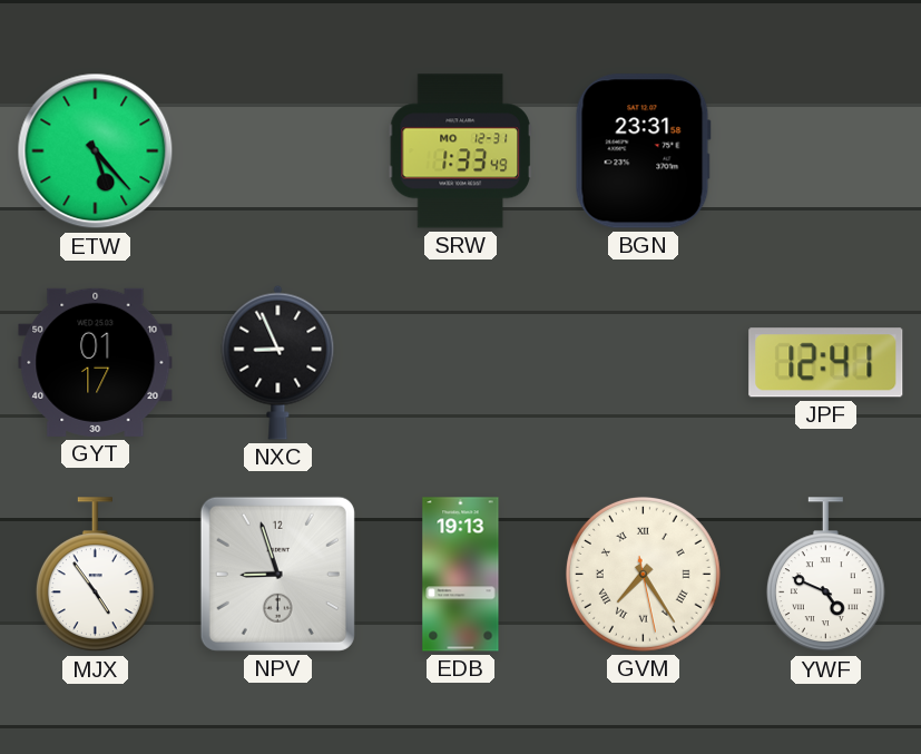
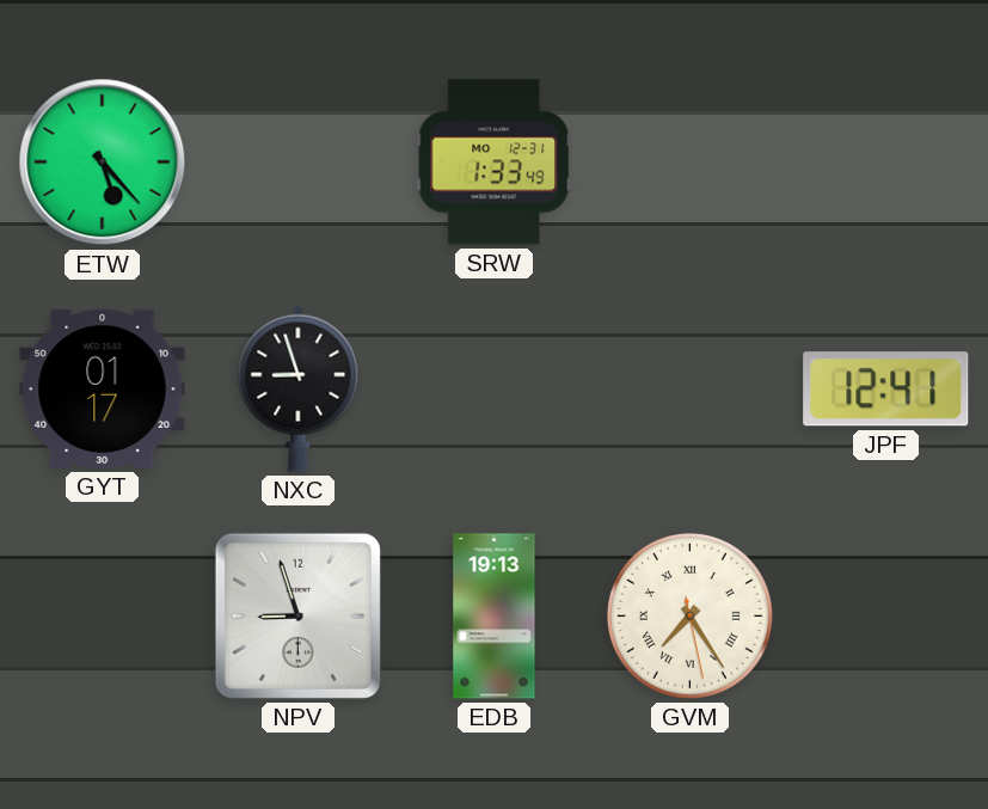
BGN: 23:31 -> none (643, 151)
NXC: 8:56 -> 8:57 (299, 388)
MJX: 4:54 -> none (95, 575)
YWF: 4:49 -> none (825, 575)
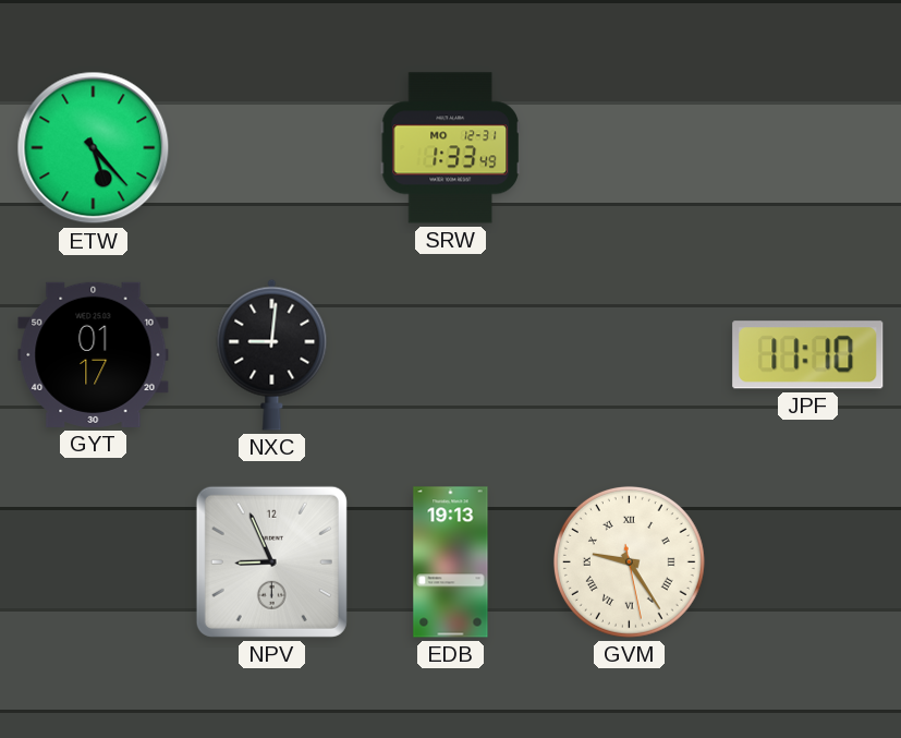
NXC: 8:57 -> 9:01 (272, 354)
JPF: 12:41 -> 11:10 (808, 355)
NPV: 8:57 -> 8:56 (271, 561)
GVM: 7:24 -> 9:24 (629, 561)
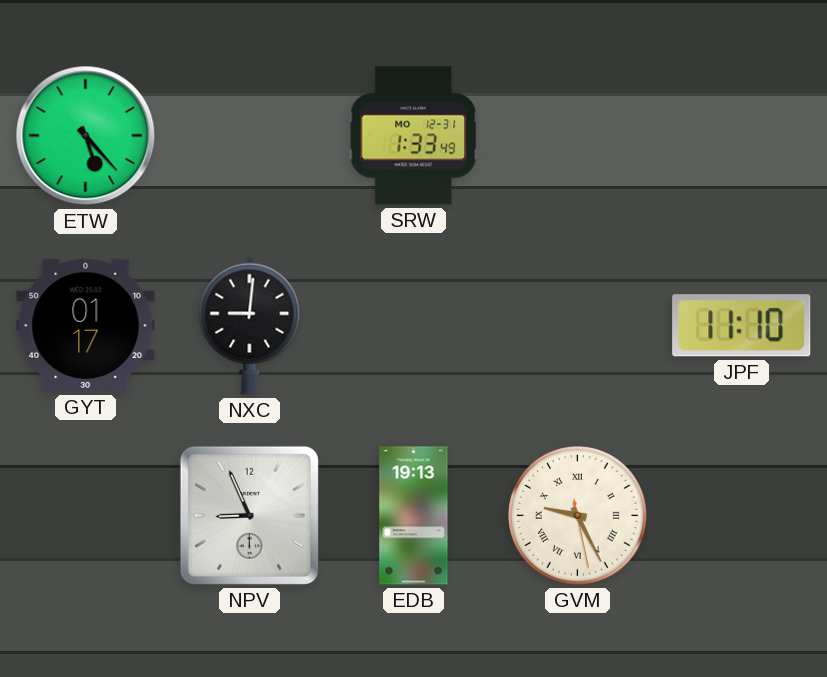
GVM: 9:24 -> 9:25 (577, 515)
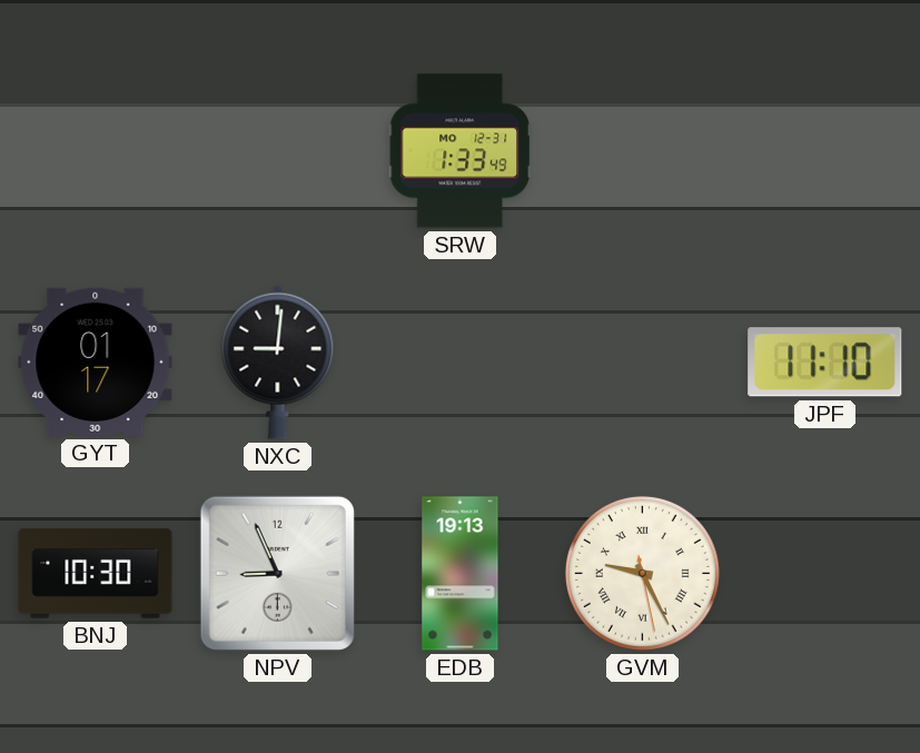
ETW: 5:23 -> none (86, 136)
BNJ: none -> 10:30 (96, 574)
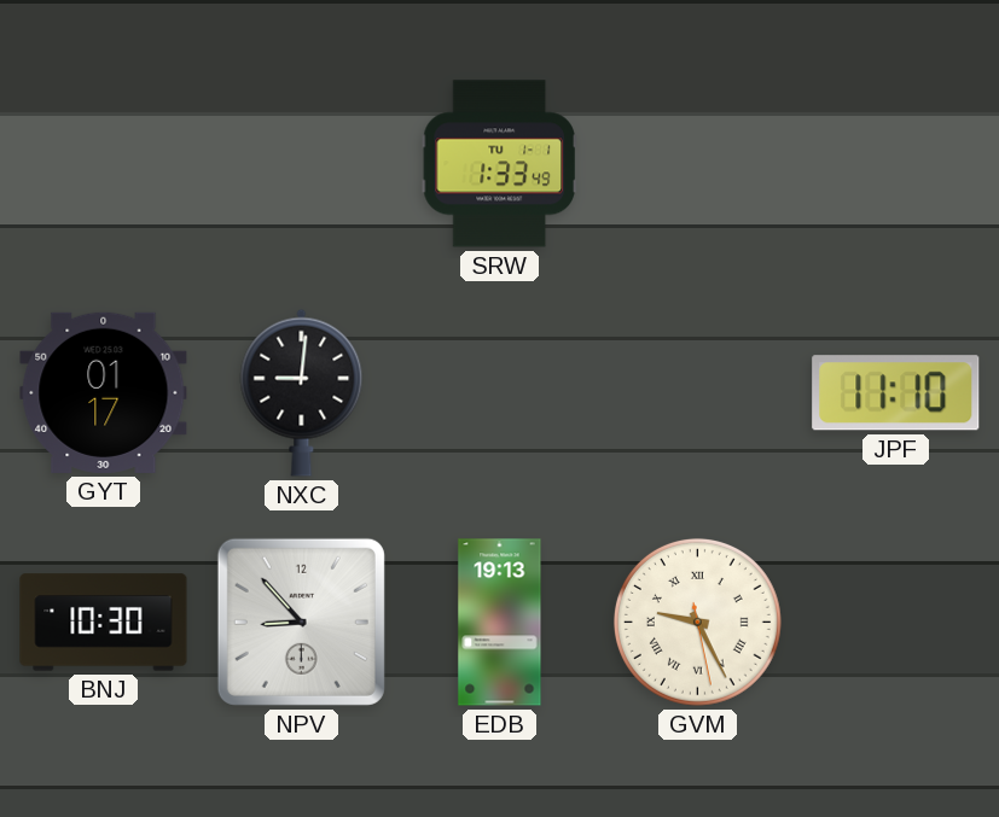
SRW date: MO 12-31 -> TU 1-1 (499, 164)
NPV: 8:56 -> 8:53 (301, 621)
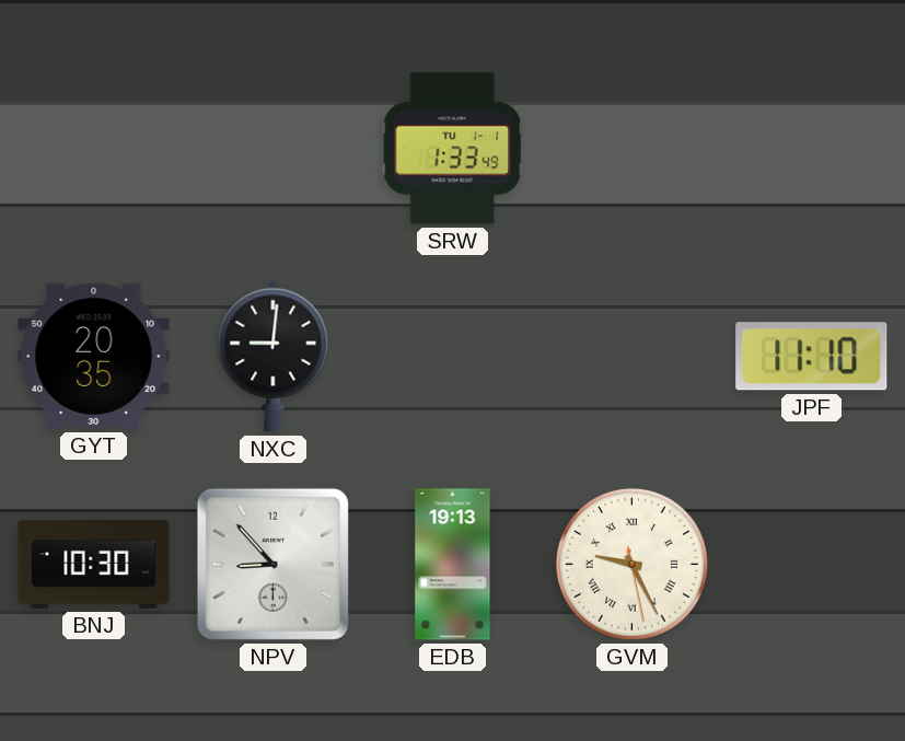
GYT: 01:17 -> 20:35 (94, 356)
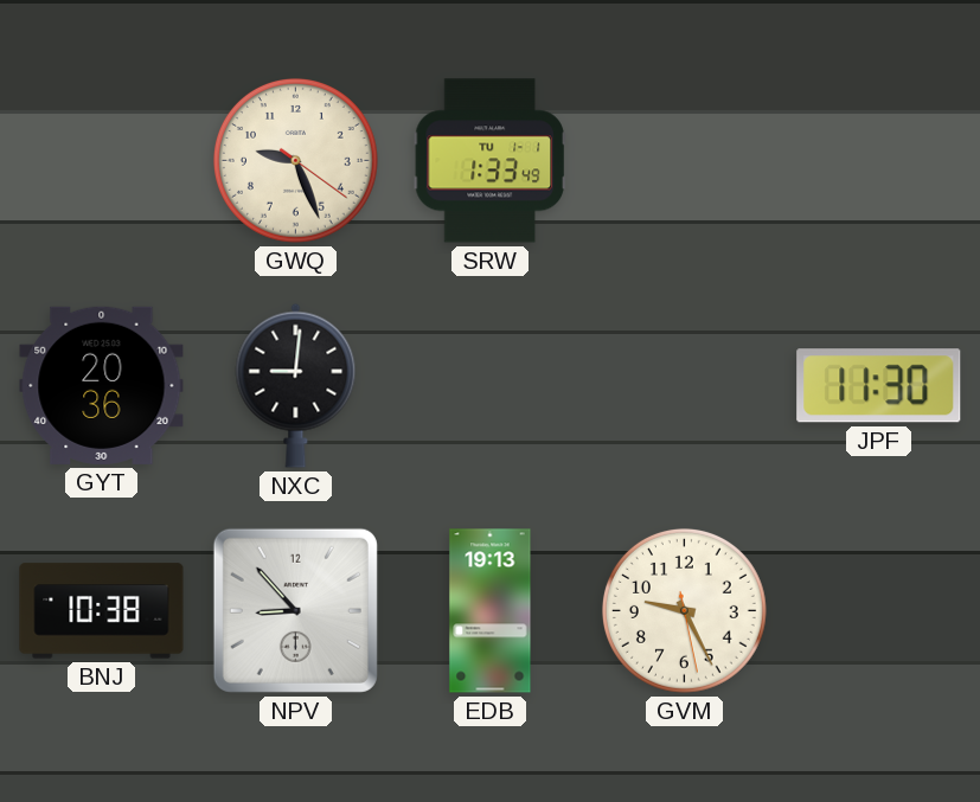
GWQ: none -> 9:26 (295, 160)
GYT: 20:35 -> 20:36 (102, 385)
JPF: 11:10 -> 11:30 (879, 386)
BNJ: 10:30 -> 10:38 (102, 611)
GVM numerals: Roman -> Arabic (684, 610)
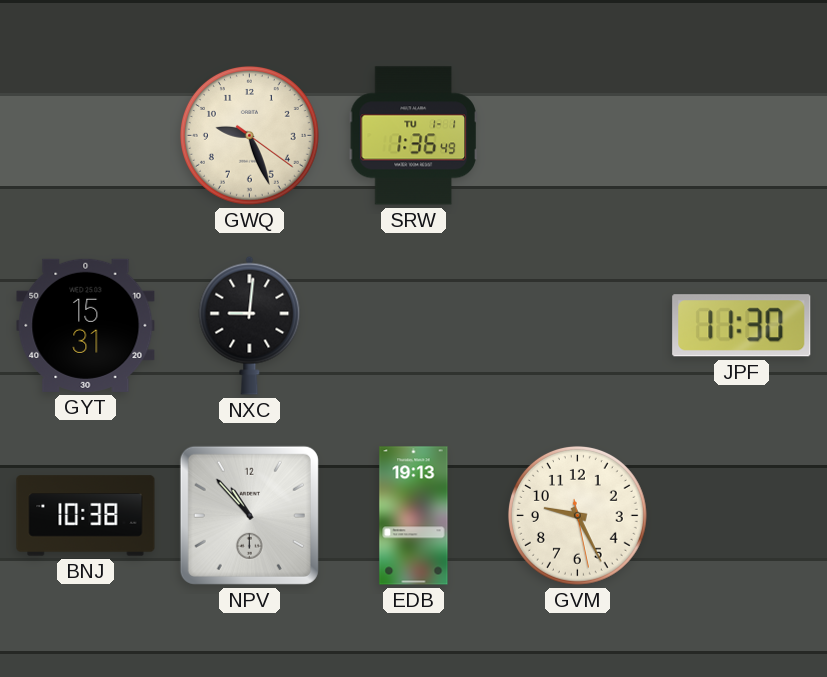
SRW: 1:33 -> 1:36 (413, 136)
GYT: 20:36 -> 15:31 (86, 325)
NPV: 8:53 -> 10:53 (249, 515)
